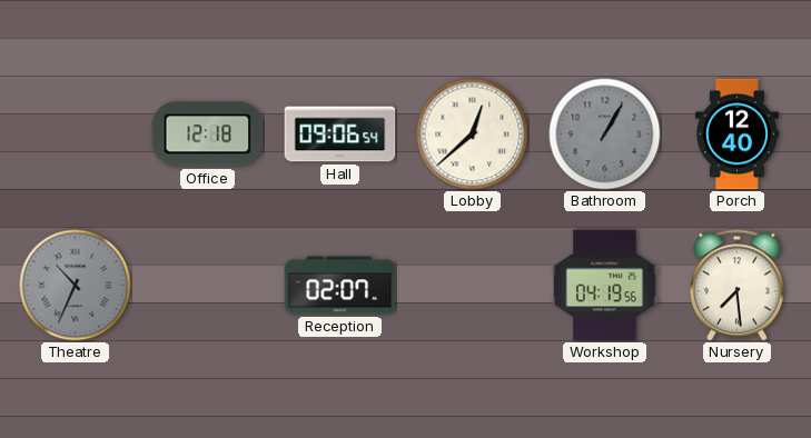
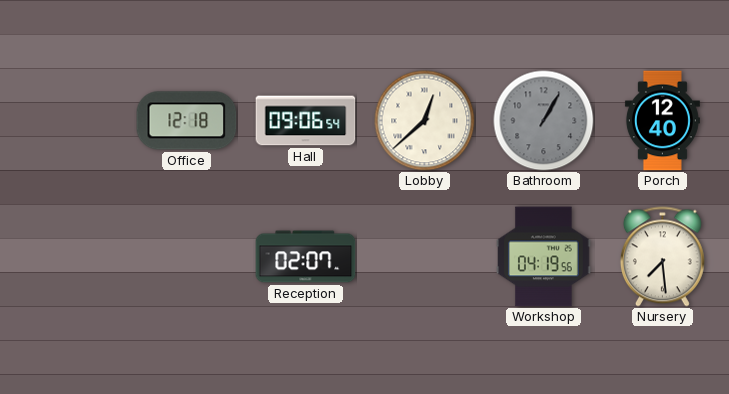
Theatre: 10:34 -> none (76, 286)
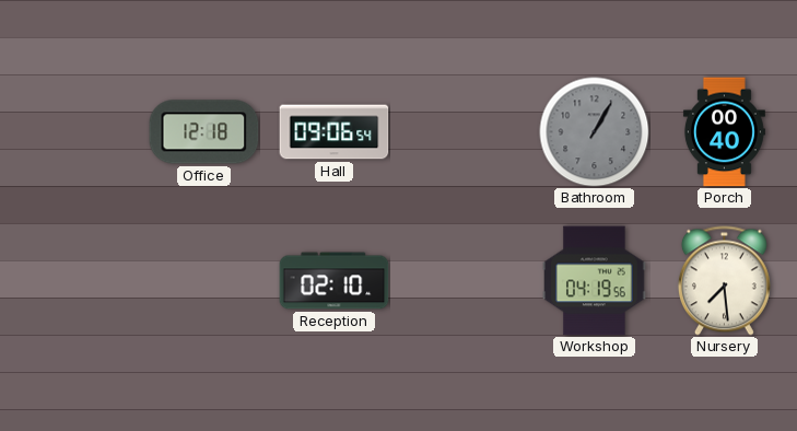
Lobby: 12:38 -> none (425, 121)
Porch: 12:40 -> 00:40 (724, 132)
Reception: 02:07 -> 02:10 (335, 281)
